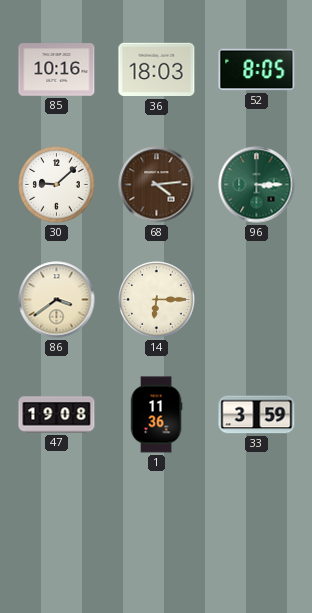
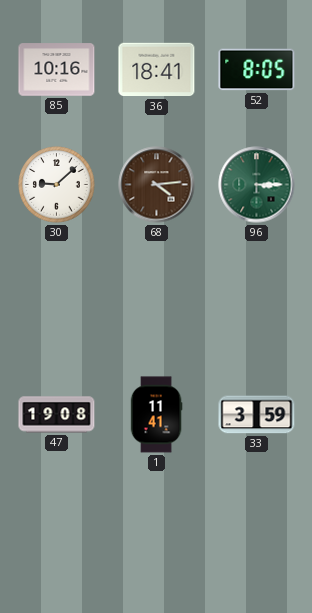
36: 18:03 -> 18:41 (157, 70)
86: 3:39 -> none (57, 300)
14: 6:15 -> none (157, 300)
1: 11:36 -> 11:41 (156, 415)
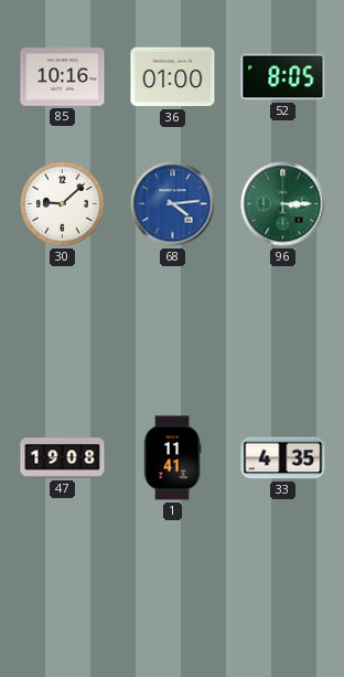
36: 18:41 -> 01:00 (173, 77)
68 dial: brown -> blue (173, 204)
33: 3:59 -> 4:35 (283, 458)
